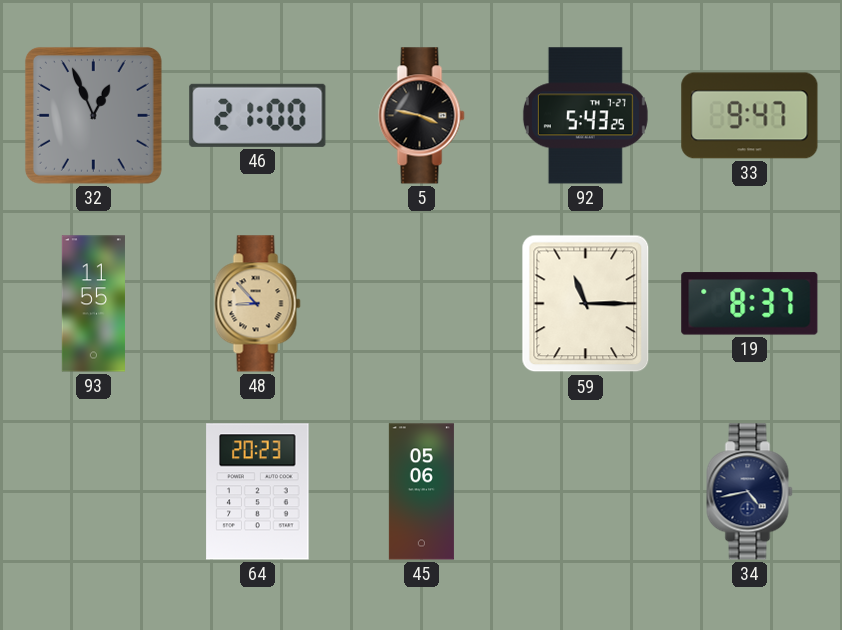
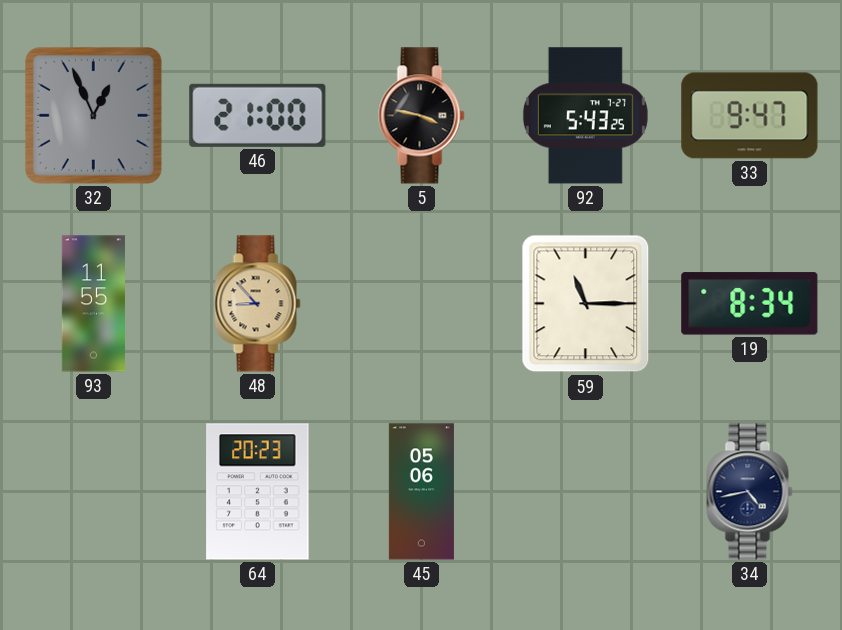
19: 8:37 -> 8:34 (750, 304)
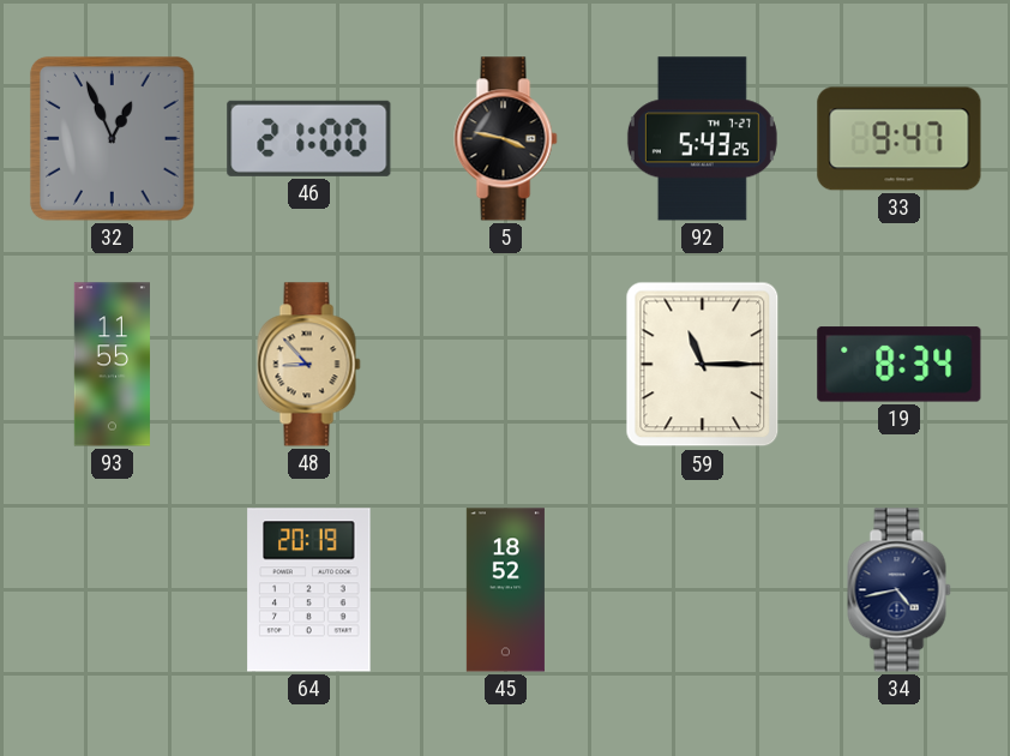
64: 20:23 -> 20:19 (309, 590)
45: 05:06 -> 18:52 (505, 590)
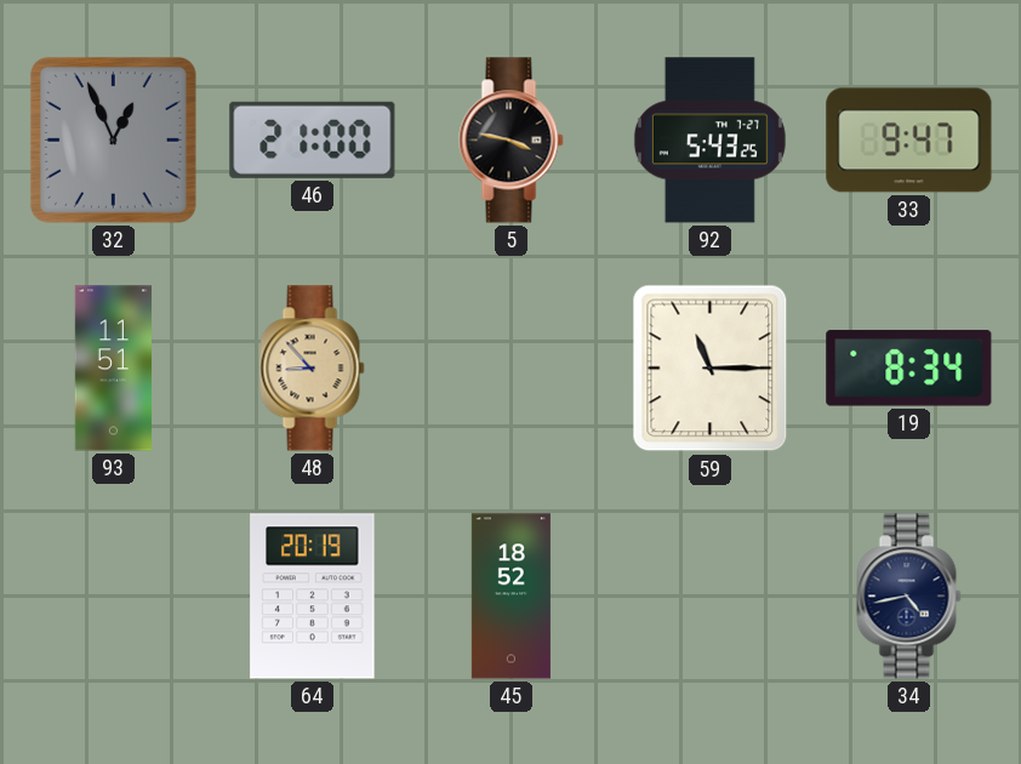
93: 11:55 -> 11:51 (113, 369)
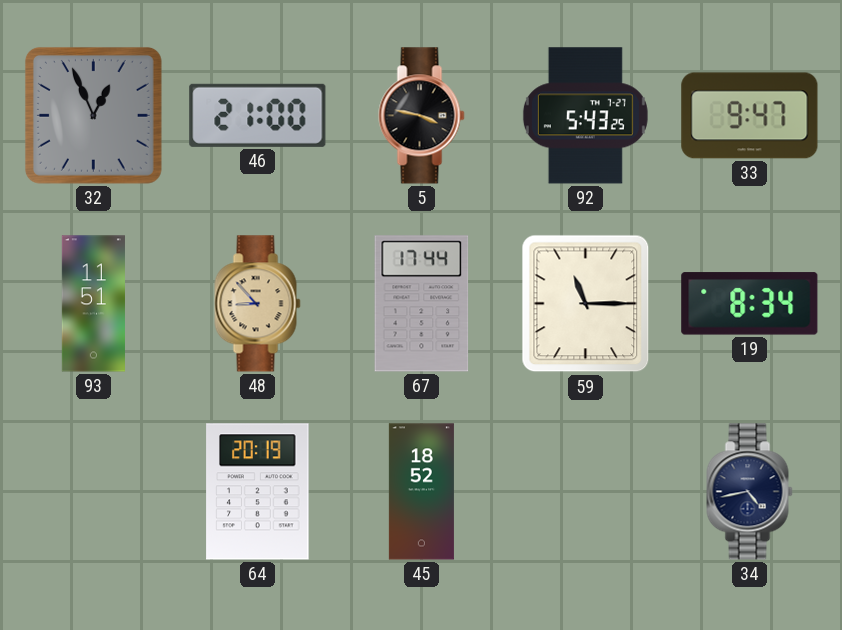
67: none -> 17:44 (422, 304)
